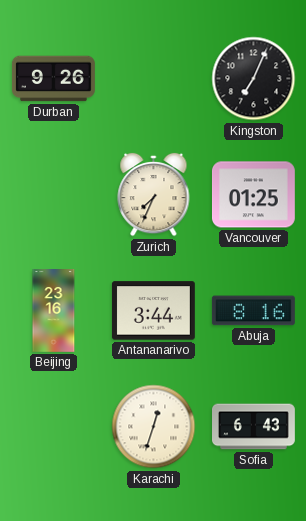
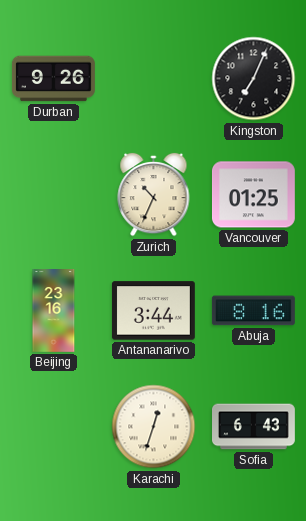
Zurich: 7:34 -> 10:34 (154, 195)
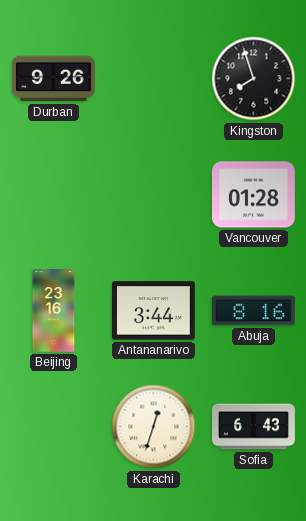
Kingston: 7:04 -> 7:57 (254, 79)
Zurich: 10:34 -> none (154, 195)
Vancouver: 01:25 -> 01:28 (253, 195)
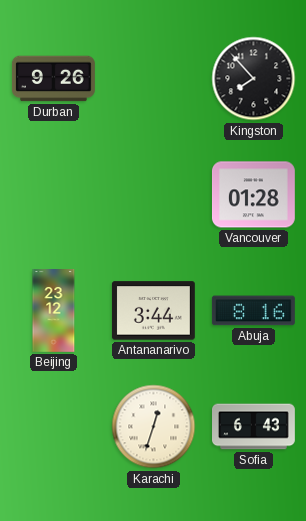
Kingston: 7:57 -> 7:53 (254, 79)
Beijing: 23:16 -> 23:12 (54, 311)
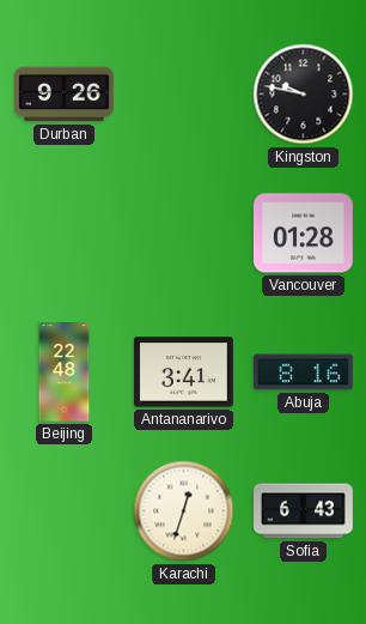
Kingston: 7:53 -> 9:47 (304, 95)
Beijing: 23:12 -> 22:48 (65, 372)
Antananarivo: 3:44 -> 3:41 (183, 372)
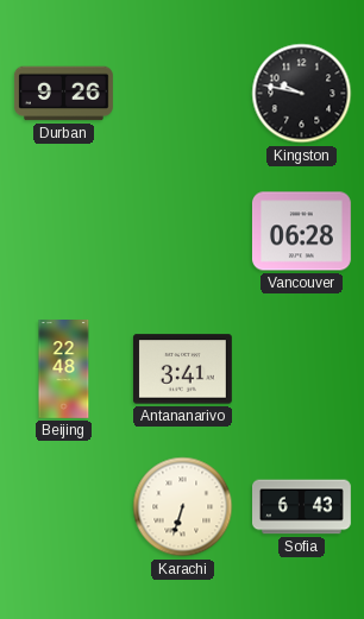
Vancouver: 01:28 -> 06:28 (301, 232)
Abuja: 8:16 -> none (303, 372)
Karachi: 12:33 -> 6:33 (183, 507)
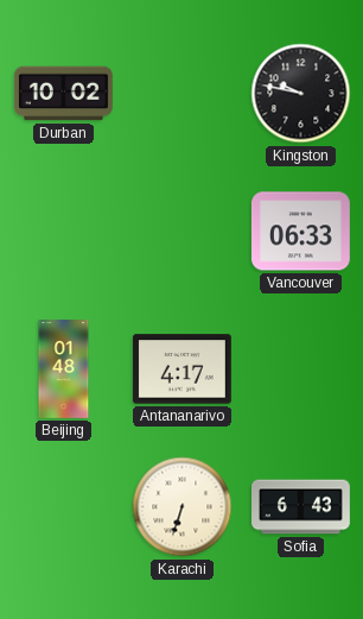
Durban: 9:26 -> 10:02 (63, 94)
Vancouver: 06:28 -> 06:33 (300, 232)
Beijing: 22:48 -> 01:48 (64, 369)
Antananarivo: 3:41 -> 4:17 (181, 369)
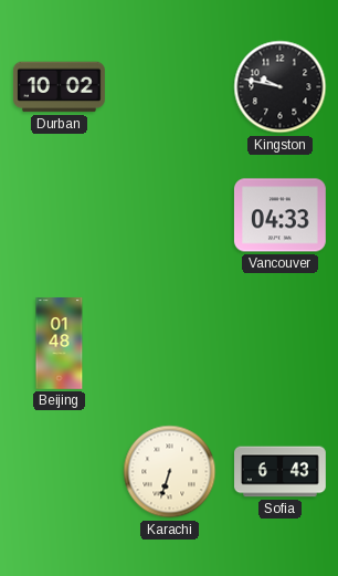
Vancouver: 06:33 -> 04:33 (279, 216)
Antananarivo: 4:17 -> none (181, 369)
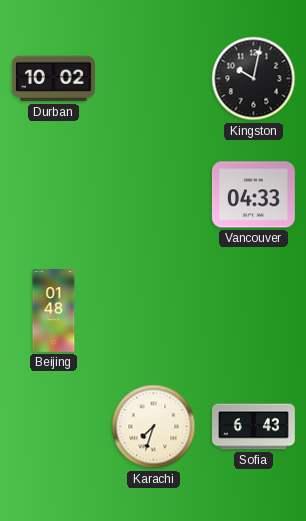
Kingston: 9:47 -> 10:02 (254, 79)
Karachi: 6:33 -> 7:33 (154, 427)
